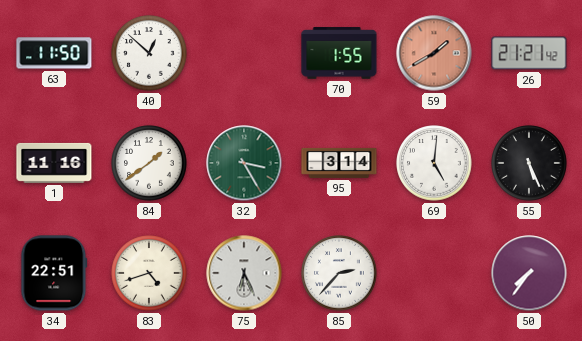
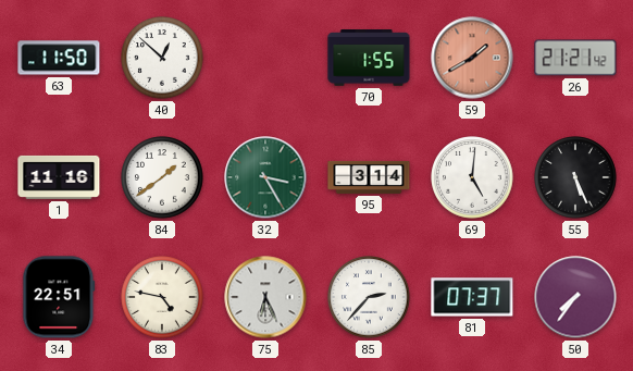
83: 4:42 -> 4:47 (162, 297)
81: none -> 07:37 (472, 297)
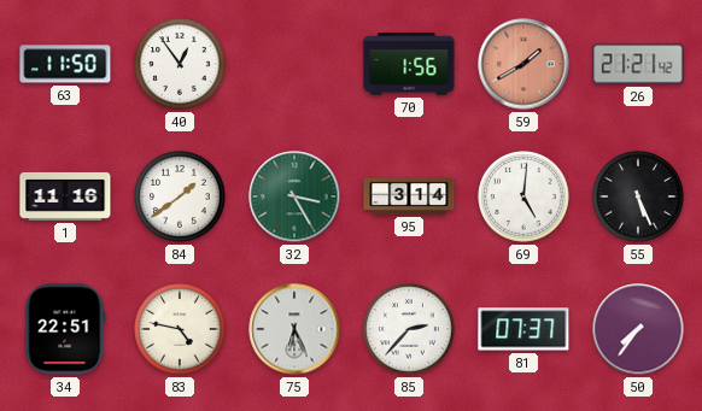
40: 12:52 -> 12:54 (180, 64)
70: 1:55 -> 1:56 (409, 64)
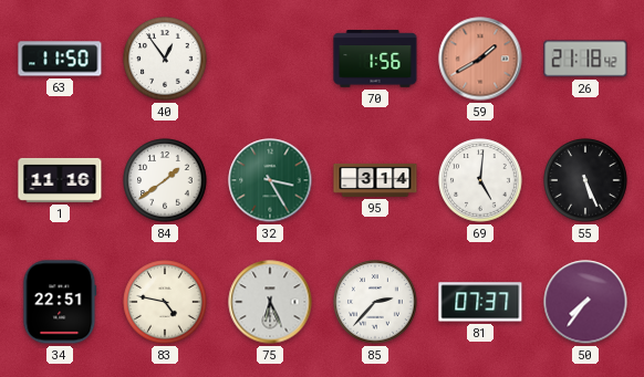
26: 21:21 -> 21:18 (585, 59)
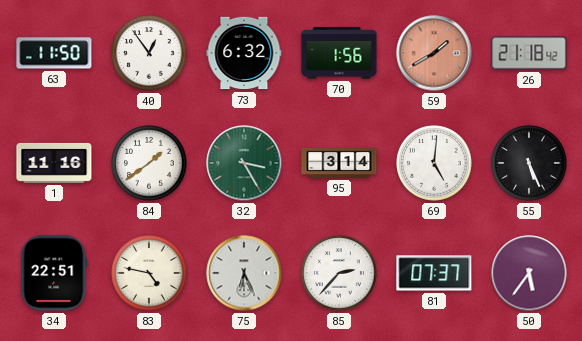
73: none -> 6:32 (244, 53)
50: 7:36 -> 5:36 (529, 273)
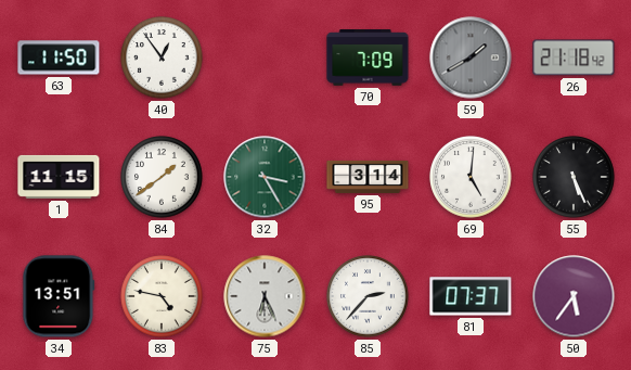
73: 6:32 -> none (244, 53)
70: 1:56 -> 7:09 (368, 58)
59 dial: salmon -> grey (471, 58)
1: 11:16 -> 11:15 (59, 177)
34: 22:51 -> 13:51 (59, 296)
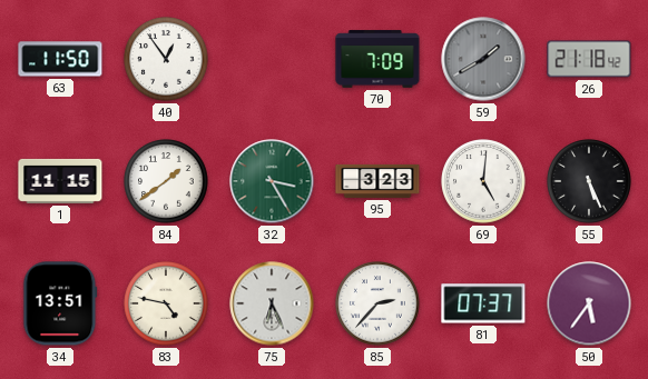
95: 3:14 -> 3:23 (377, 181)
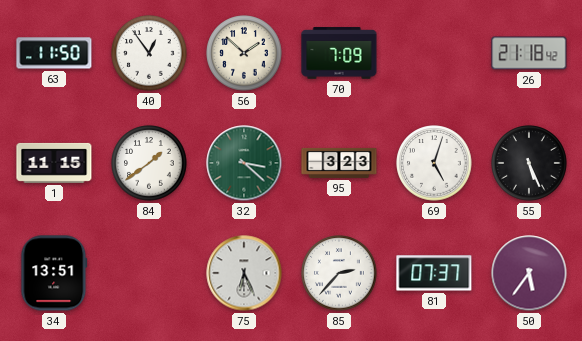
56: none -> 1:52 (244, 53)
59: 1:40 -> none (483, 59)
32: 3:25 -> 3:22 (244, 163)
69: 5:01 -> 5:03 (434, 163)
83: 4:47 -> none (166, 303)
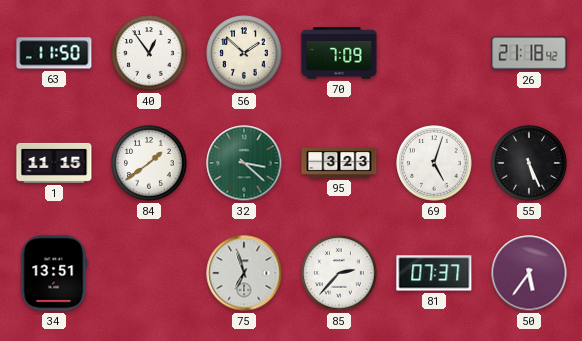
75: 6:26 -> 6:57 (244, 273)
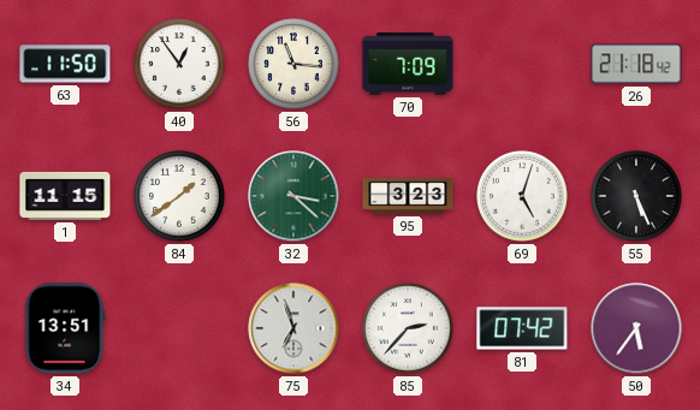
56: 1:52 -> 11:16 (293, 64)
81: 07:37 -> 07:42 (522, 328)
